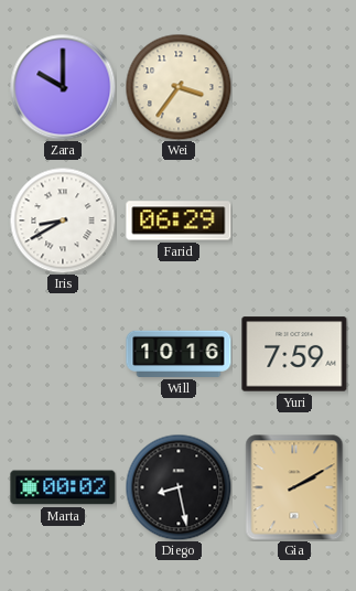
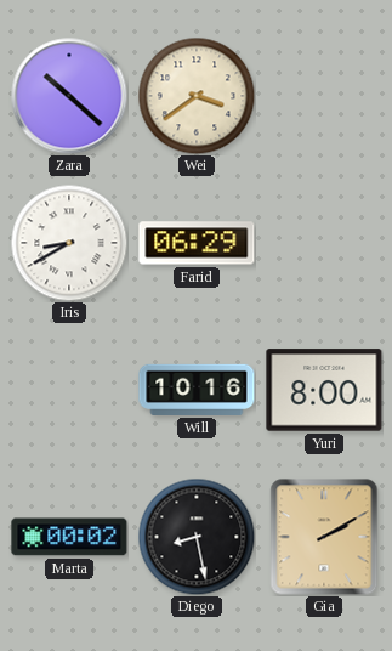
Zara: 10:00 -> 10:22 (69, 96)
Wei: 3:36 -> 3:39 (197, 96)
Yuri: 7:59 -> 8:00 (324, 390)
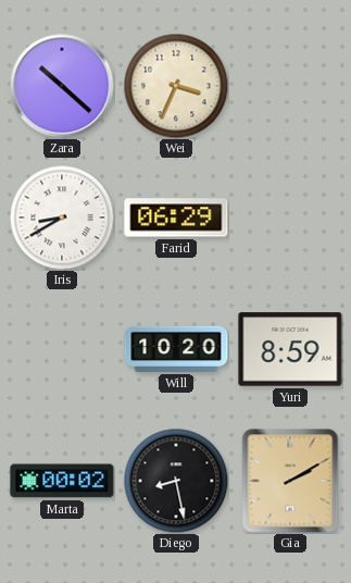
Wei: 3:39 -> 3:34 (176, 86)
Will: 10:16 -> 10:20 (176, 349)
Yuri: 8:00 -> 8:59 (290, 349)
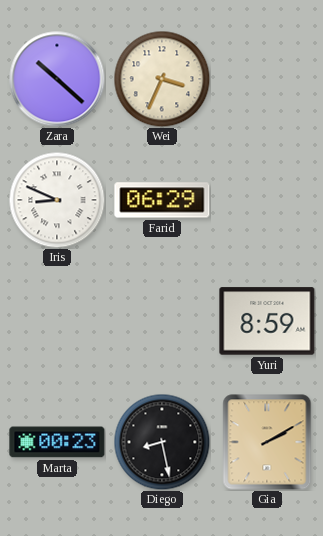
Iris: 8:40 -> 8:49 (57, 200)
Will: 10:20 -> none (176, 349)
Marta: 00:02 -> 00:23 (57, 442)
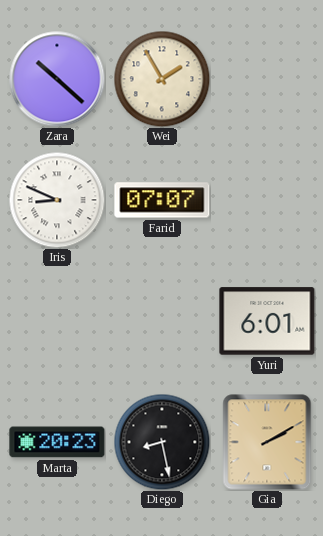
Wei: 3:34 -> 1:55 (162, 79)
Farid: 06:29 -> 07:07 (162, 200)
Yuri: 8:59 -> 6:01 (267, 321)
Marta: 00:23 -> 20:23 (57, 442)
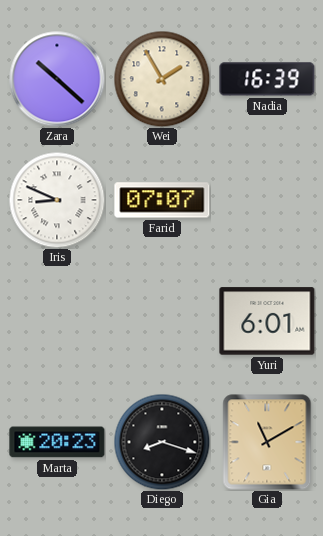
Nadia: none -> 16:39 (267, 79)
Diego: 8:28 -> 8:18 (162, 442)
Gia: 2:10 -> 11:10 (267, 442)
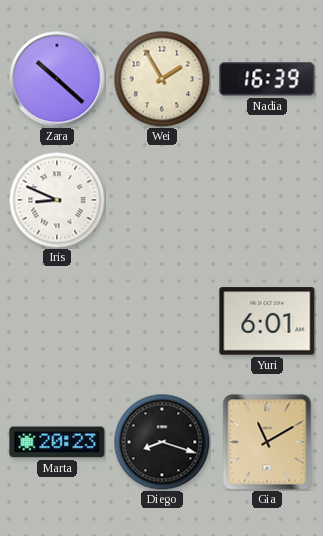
Farid: 07:07 -> none (162, 200)
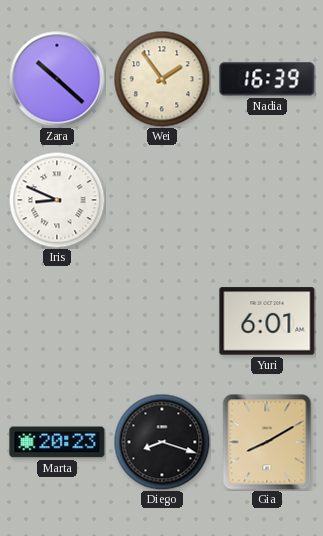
Wei: 1:55 -> 1:54 (162, 79)
Gia: 11:10 -> 8:10 (267, 442)
